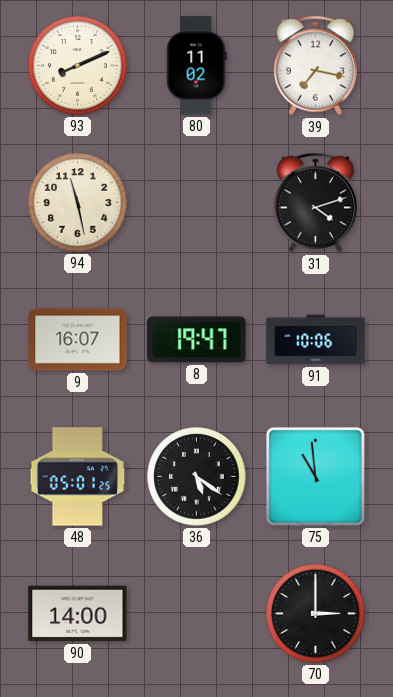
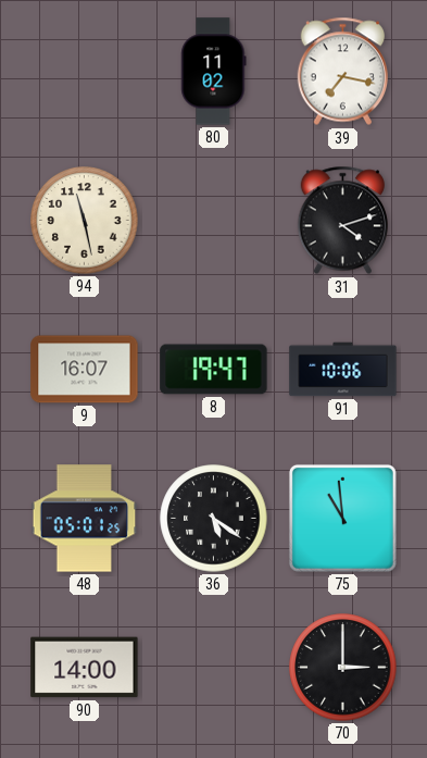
93: 8:11 -> none (78, 66)
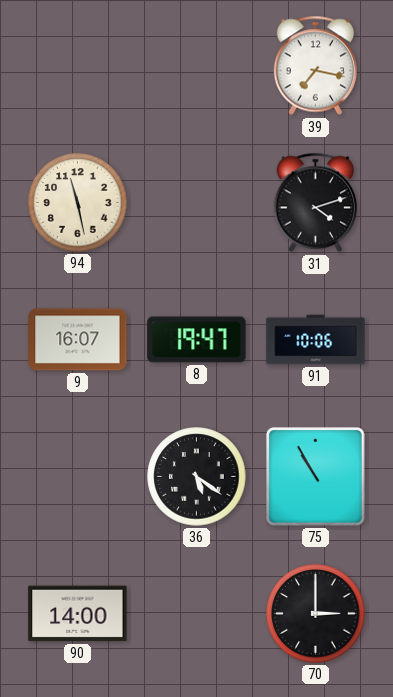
80: 11:02 -> none (214, 72)
48: 05:01 -> none (85, 519)
75: 10:59 -> 10:55 (315, 476)
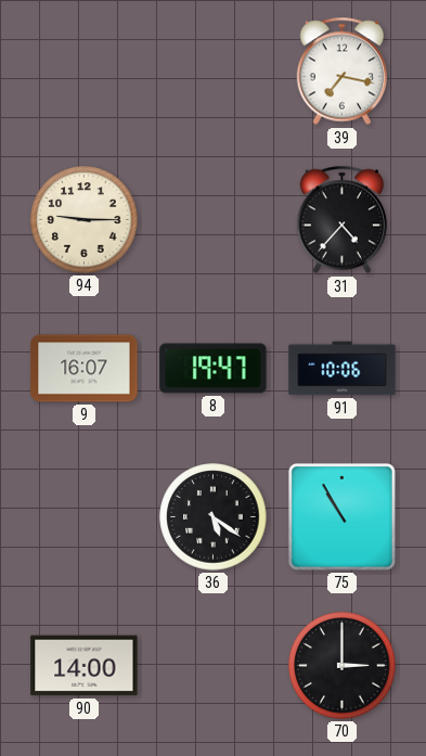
94: 11:28 -> 9:15 (85, 220)
31: 4:12 -> 4:37 (341, 220)
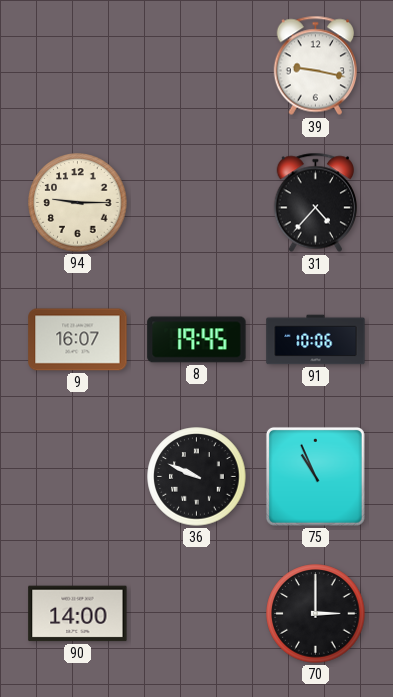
39: 7:17 -> 9:17 (315, 66)
8: 19:47 -> 19:45 (197, 340)
36: 5:21 -> 9:49 (197, 477)
75: 10:55 -> 10:56 (315, 476)
